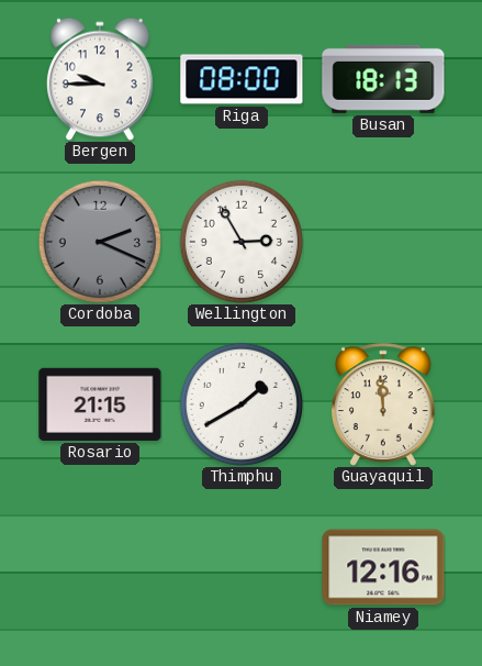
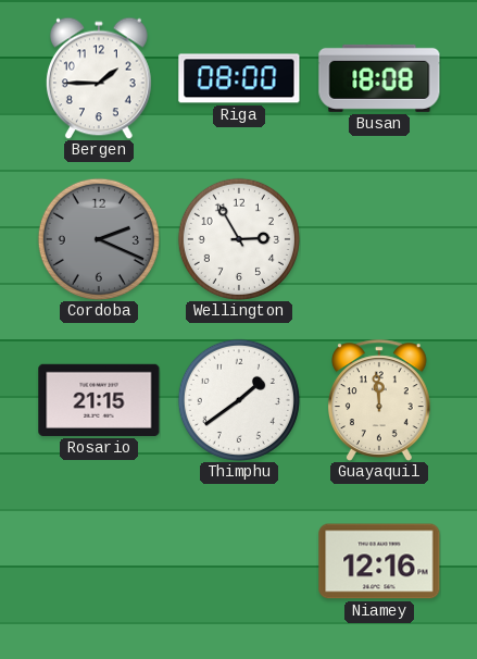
Bergen: 9:45 -> 1:45 (100, 78)
Busan: 18:13 -> 18:08 (379, 78)
Thimphu: 1:40 -> 1:39 (239, 400)
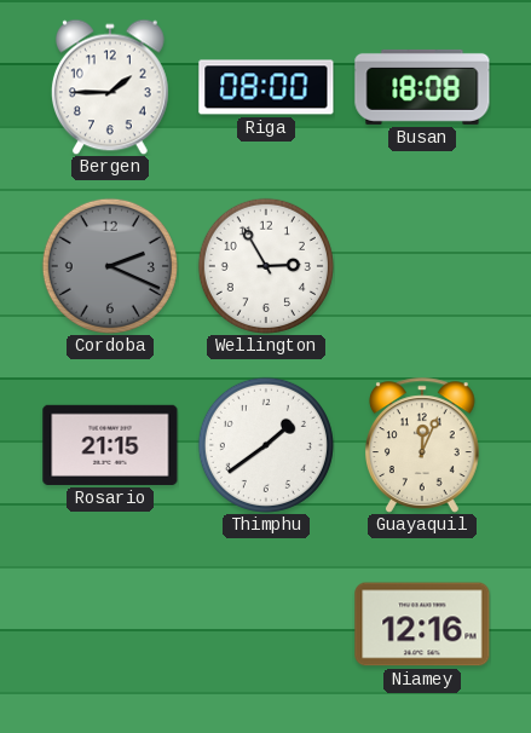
Guayaquil: 11:59 -> 12:04 (422, 445)
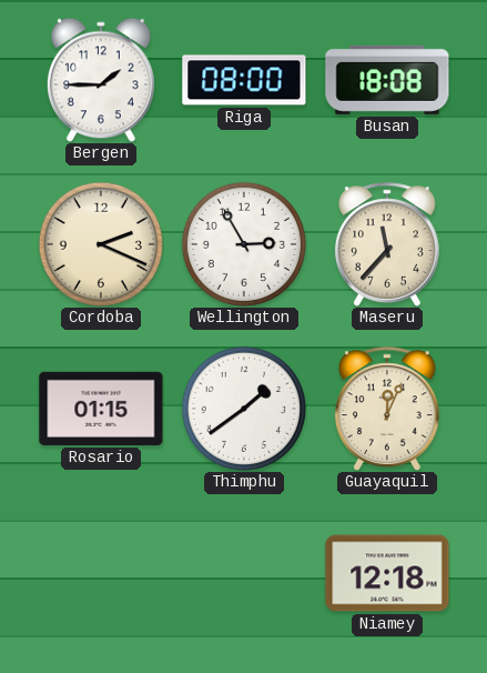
Cordoba dial: grey -> cream (101, 244)
Maseru: none -> 11:37 (387, 244)
Rosario: 21:15 -> 01:15 (101, 409)
Niamey: 12:16 -> 12:18 (387, 573)
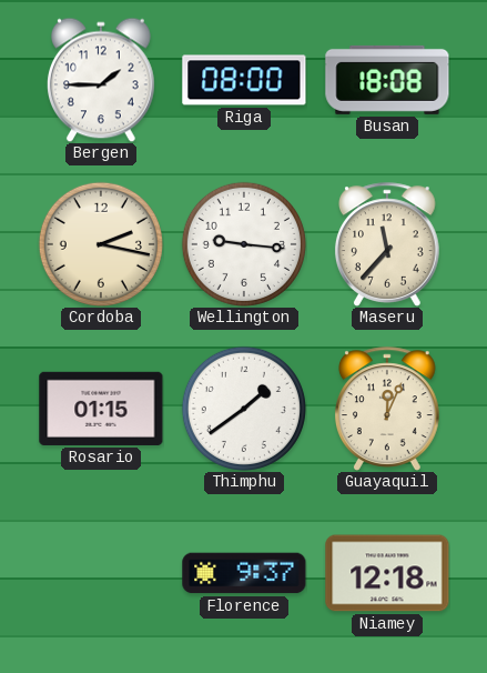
Cordoba: 2:19 -> 2:17 (101, 244)
Wellington: 2:55 -> 9:16 (244, 244)
Florence: none -> 9:37 (244, 573)
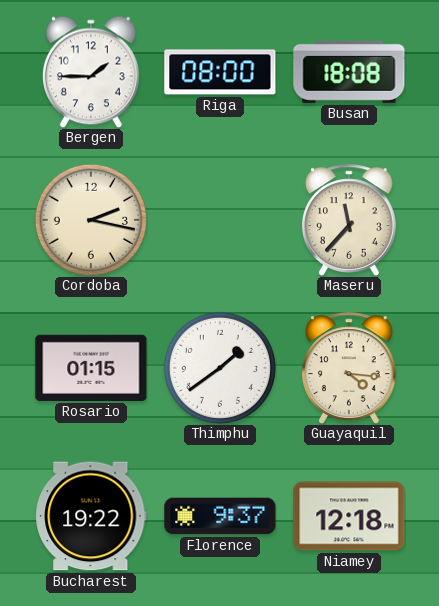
Wellington: 9:16 -> none (244, 244)
Guayaquil: 12:04 -> 4:16 (349, 368)
Bucharest: none -> 19:22 (91, 516)
